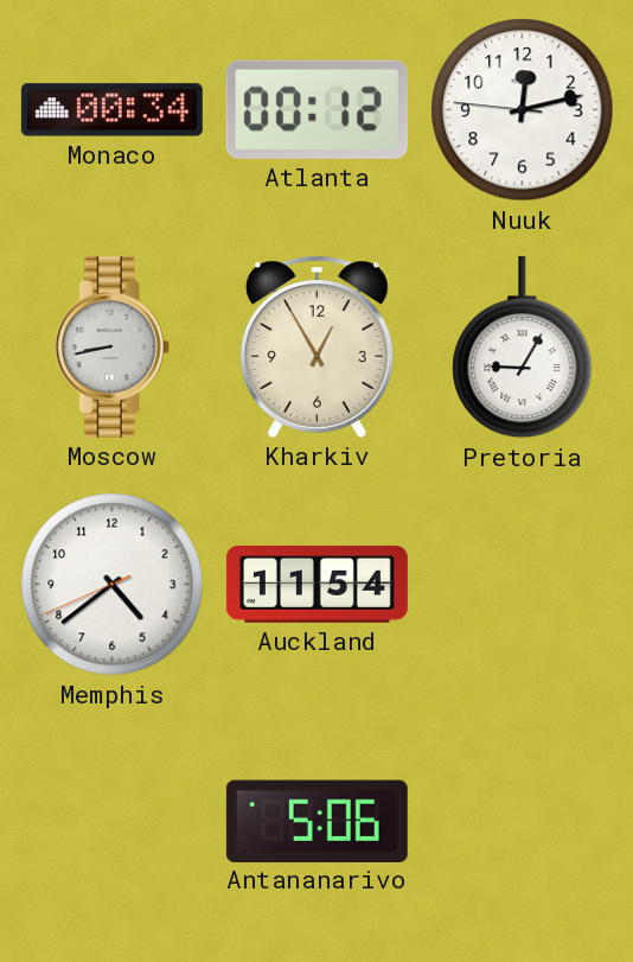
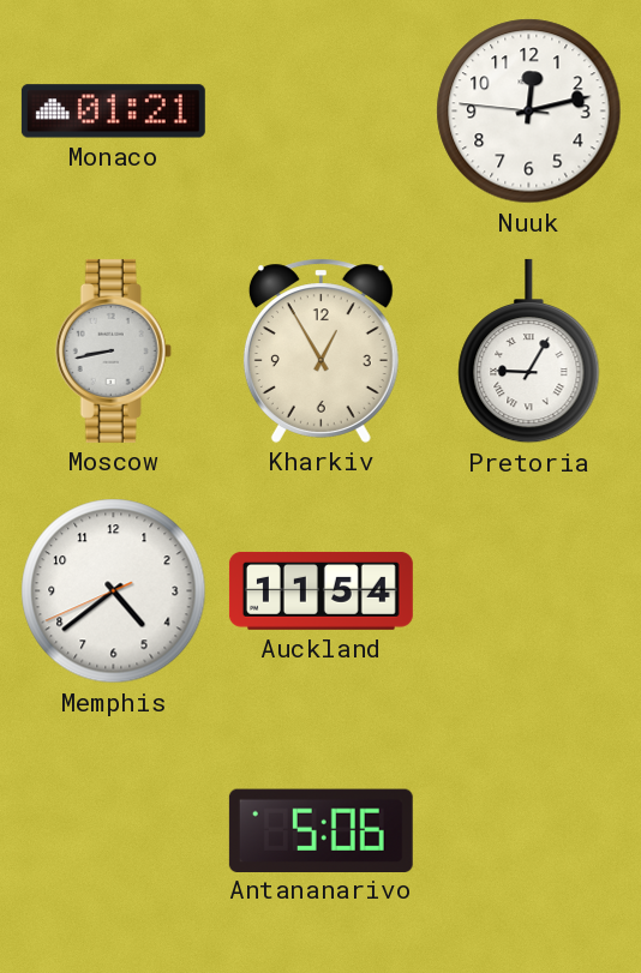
Monaco: 00:34 -> 01:21 (113, 112)
Atlanta: 00:12 -> none (316, 109)
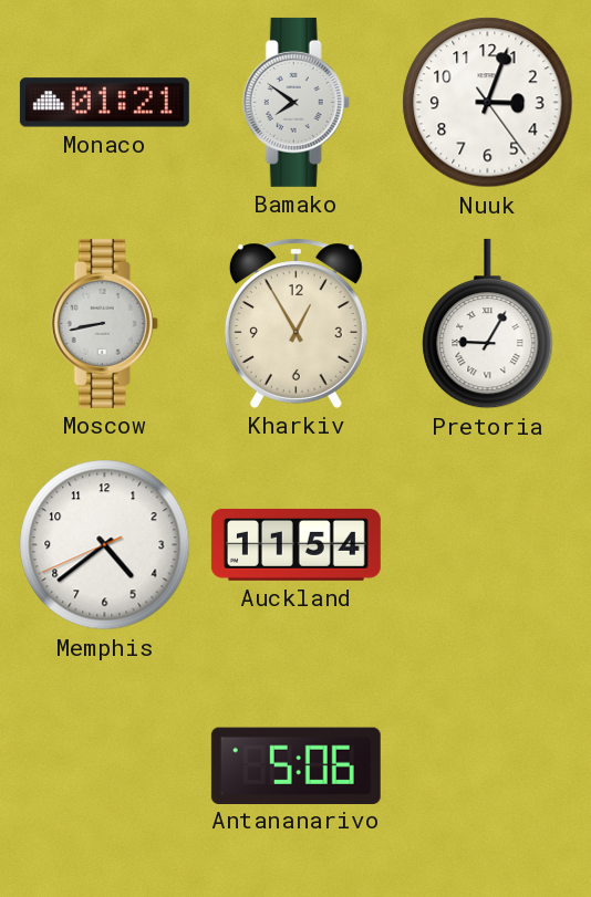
Bamako: none -> 7:51 (295, 102)
Nuuk: 12:12 -> 3:03 (488, 103)
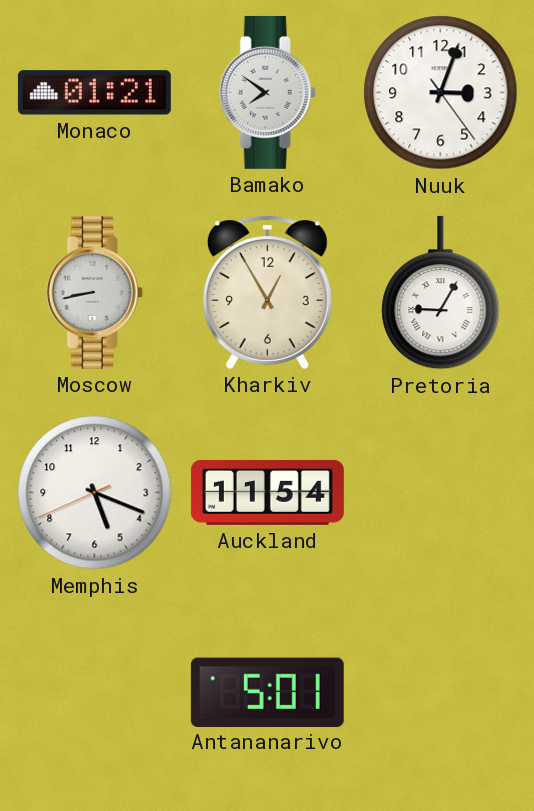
Memphis: 4:38 -> 5:18 (95, 493)
Antananarivo: 5:06 -> 5:01 (267, 692)
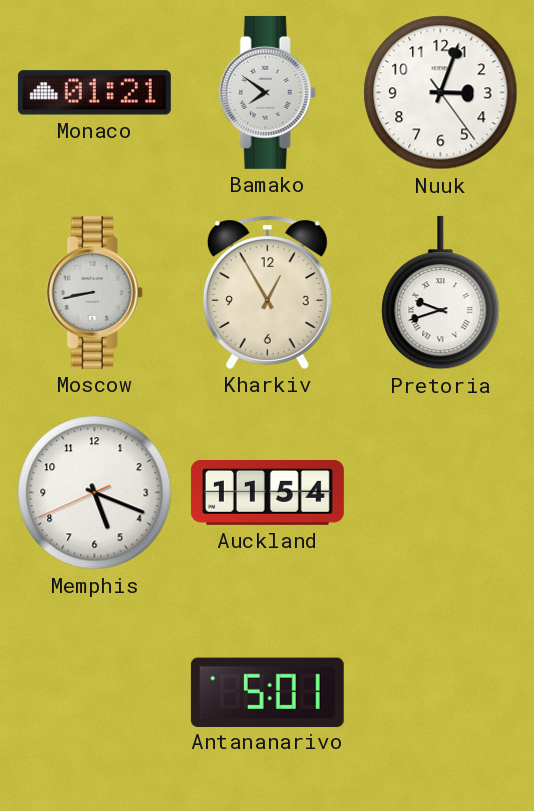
Pretoria: 9:05 -> 9:42 (441, 293)
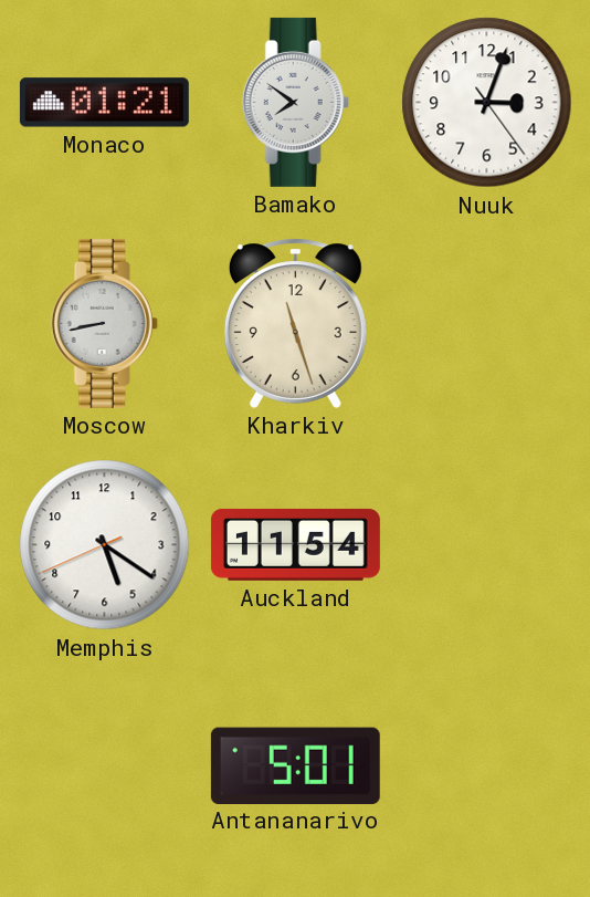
Kharkiv: 12:55 -> 11:27 (295, 323)
Pretoria: 9:42 -> none (441, 293)
Memphis: 5:18 -> 5:20 (105, 545)
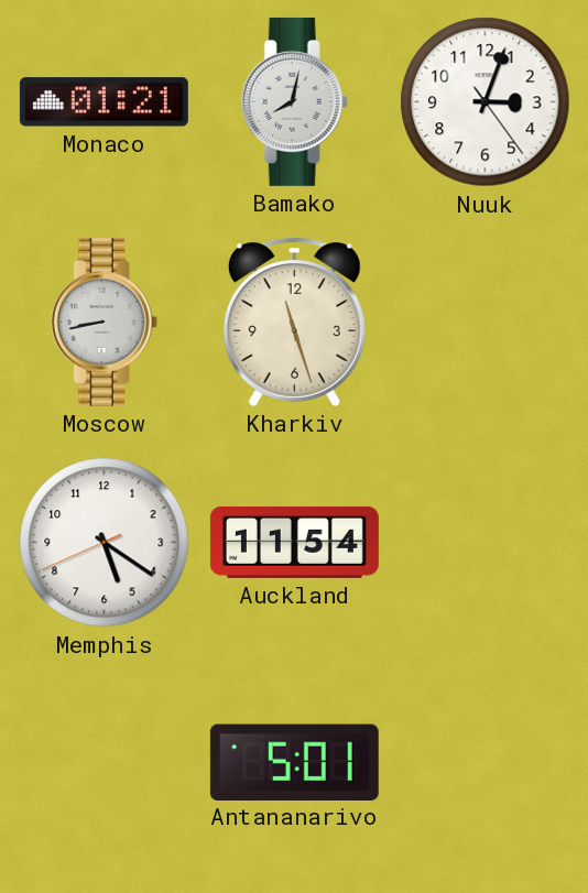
Bamako: 7:51 -> 8:02 (294, 101)
